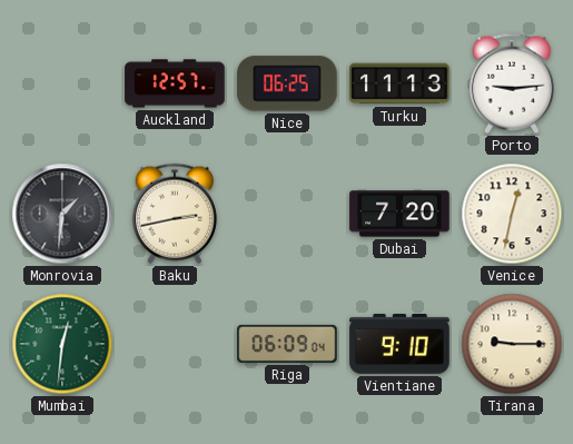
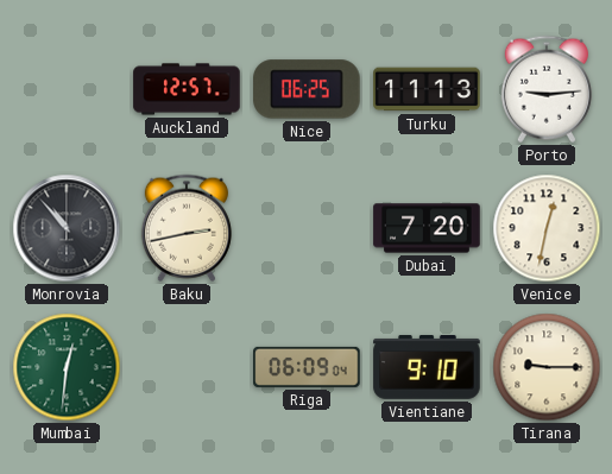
Monrovia: 1:31 -> 10:53 (67, 228)
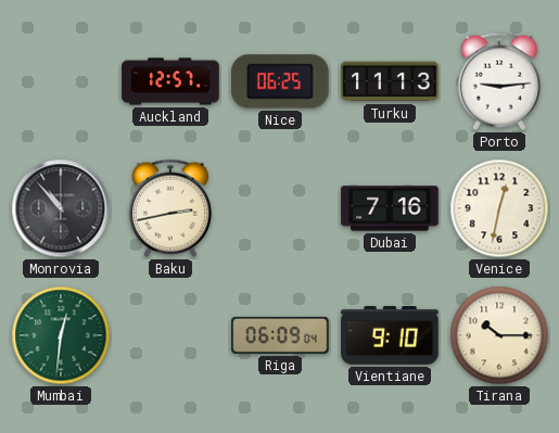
Dubai: 7:20 -> 7:16 (390, 208)
Tirana: 9:15 -> 10:15 (499, 335)
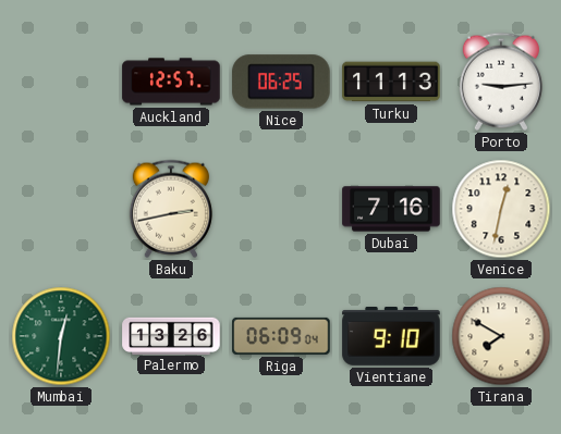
Monrovia: 10:53 -> none (61, 208)
Palermo: none -> 13:26 (171, 335)
Tirana: 10:15 -> 7:50 (501, 336)
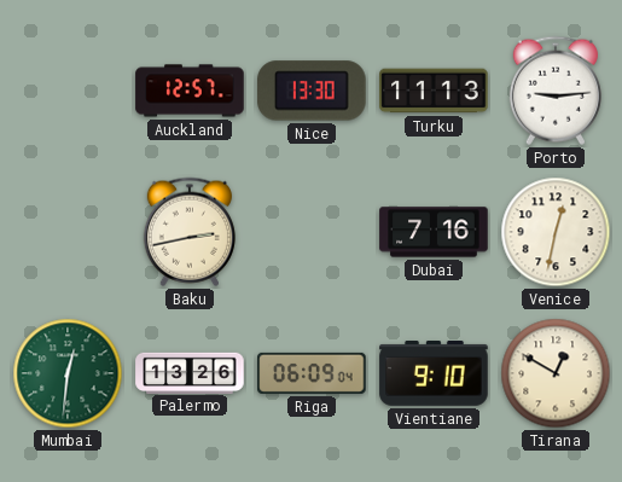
Nice: 06:25 -> 13:30 (312, 91)
Tirana: 7:50 -> 12:50 (556, 373)
